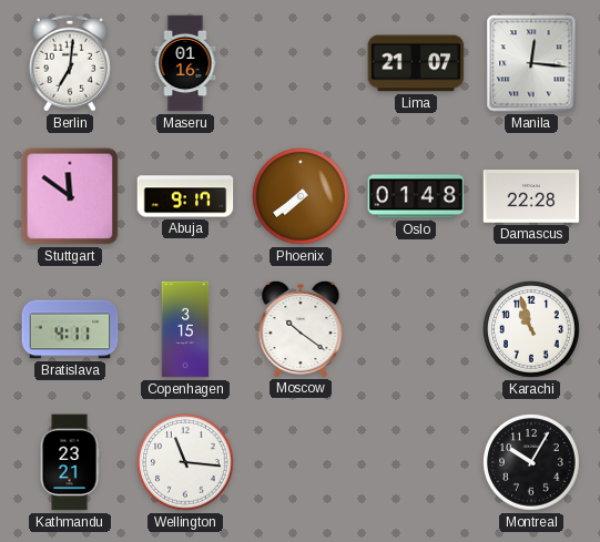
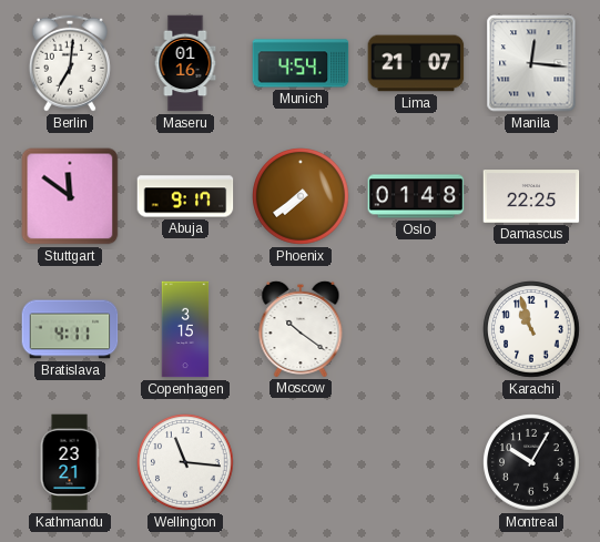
Munich: none -> 4:54 (301, 63)
Damascus: 22:28 -> 22:25 (531, 196)
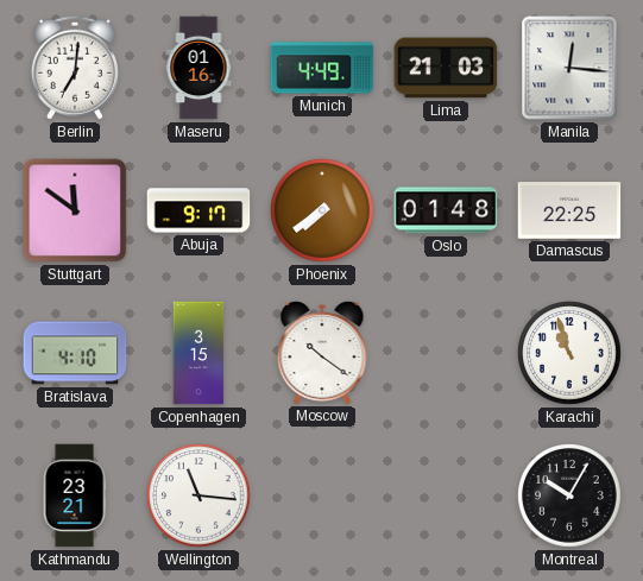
Munich: 4:54 -> 4:49 (322, 68)
Lima: 21:07 -> 21:03 (446, 68)
Bratislava: 4:11 -> 4:10 (75, 353)
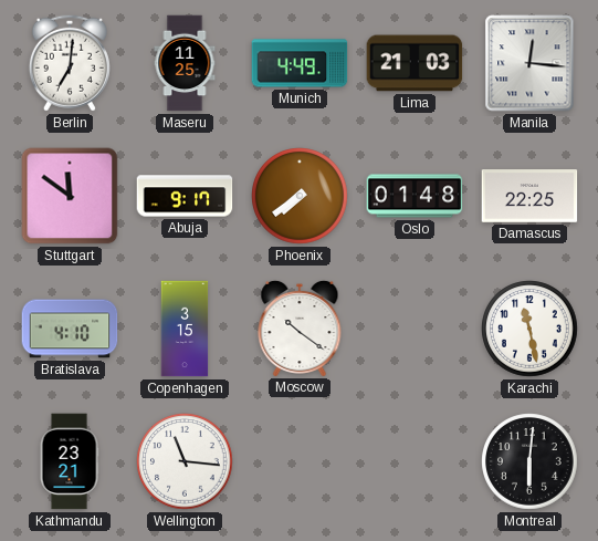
Maseru: 01:16 -> 11:25 (185, 63)
Karachi: 10:57 -> 11:28 (529, 329)
Montreal: 10:05 -> 6:01 (529, 461)
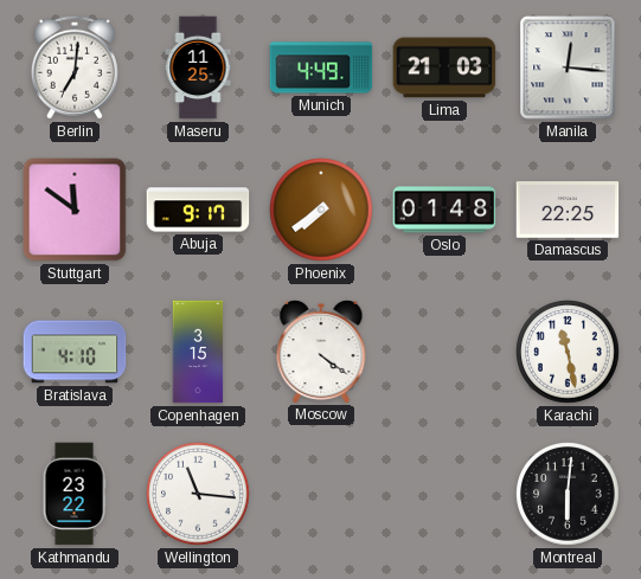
Moscow: 10:21 -> 4:21 (321, 350)
Kathmandu: 23:21 -> 23:22 (75, 494)
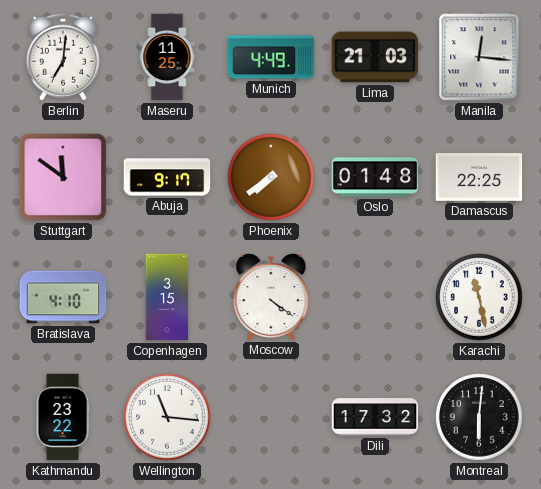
Dili: none -> 17:32 (375, 417)
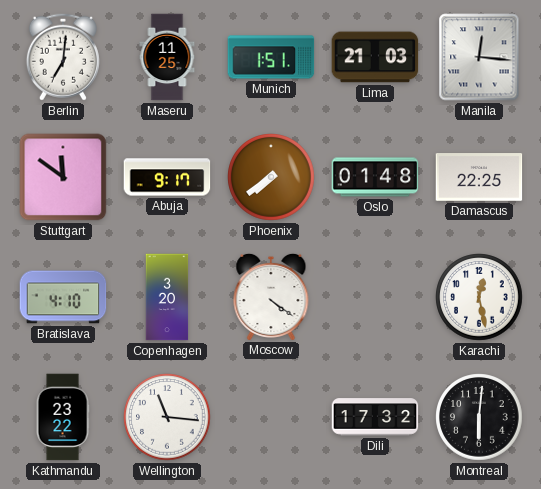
Munich: 4:49 -> 1:51 (271, 57)
Copenhagen: 3:15 -> 3:20 (167, 297)
Karachi: 11:28 -> 12:28 (479, 297)
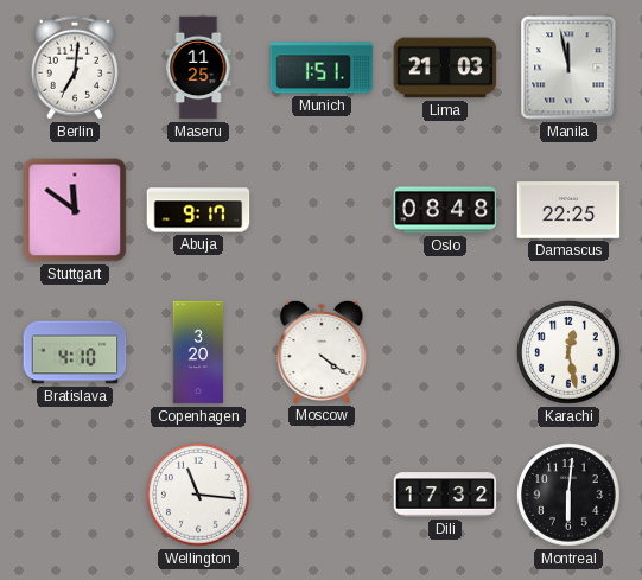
Manila: 12:16 -> 11:58 (568, 68)
Phoenix: 7:39 -> none (271, 177)
Oslo: 01:48 -> 08:48 (445, 210)
Kathmandu: 23:22 -> none (63, 417)
